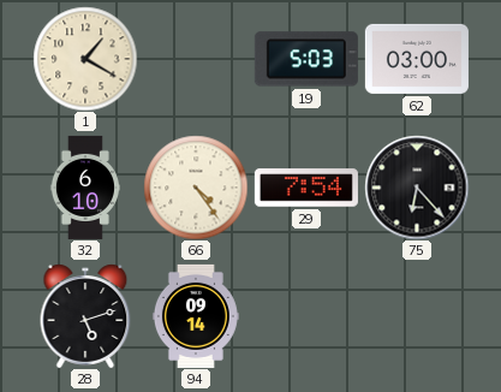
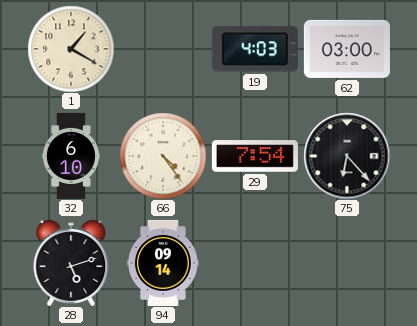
19: 5:03 -> 4:03 (255, 49)
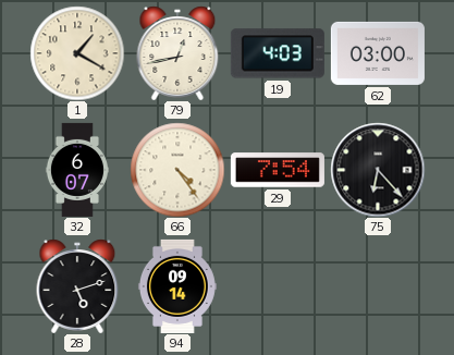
79: none -> 12:43 (177, 53)
32: 6:10 -> 6:07 (77, 170)
